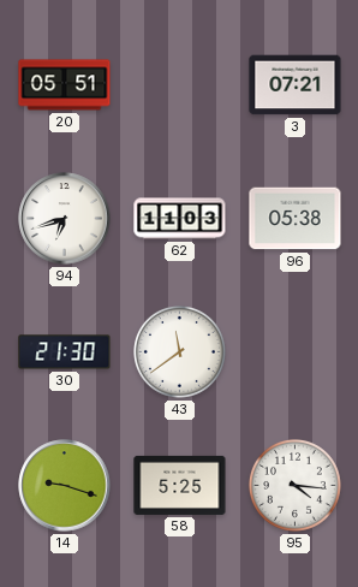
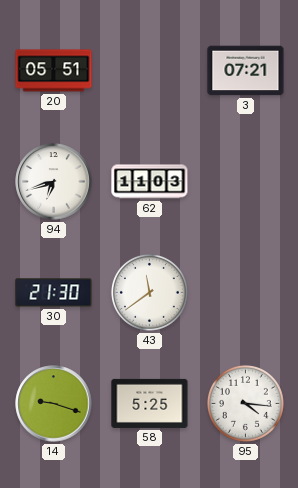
96: 05:38 -> none (296, 219)
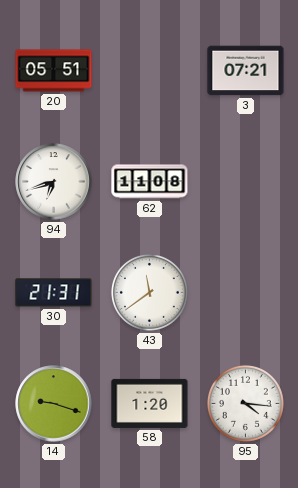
62: 11:03 -> 11:08 (150, 182)
30: 21:30 -> 21:31 (54, 293)
58: 5:25 -> 1:20 (150, 403)
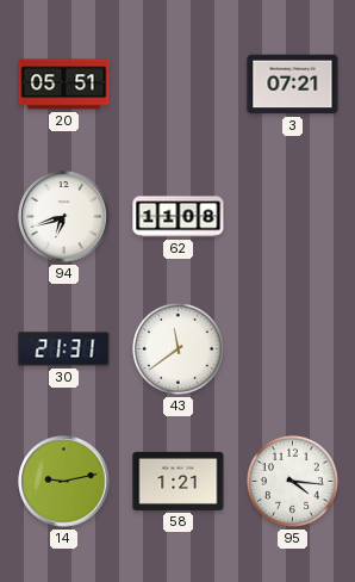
14: 9:18 -> 9:13 (64, 482)
58: 1:20 -> 1:21 (179, 481)
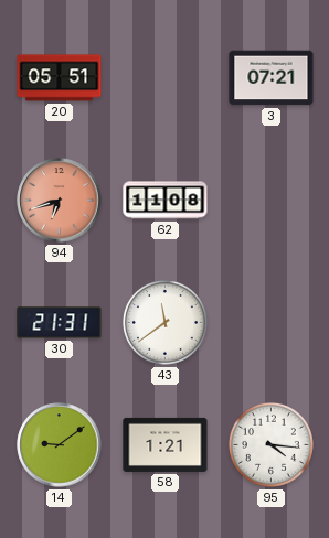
94 dial: white -> salmon (60, 201)
14: 9:13 -> 9:09 (60, 445)
